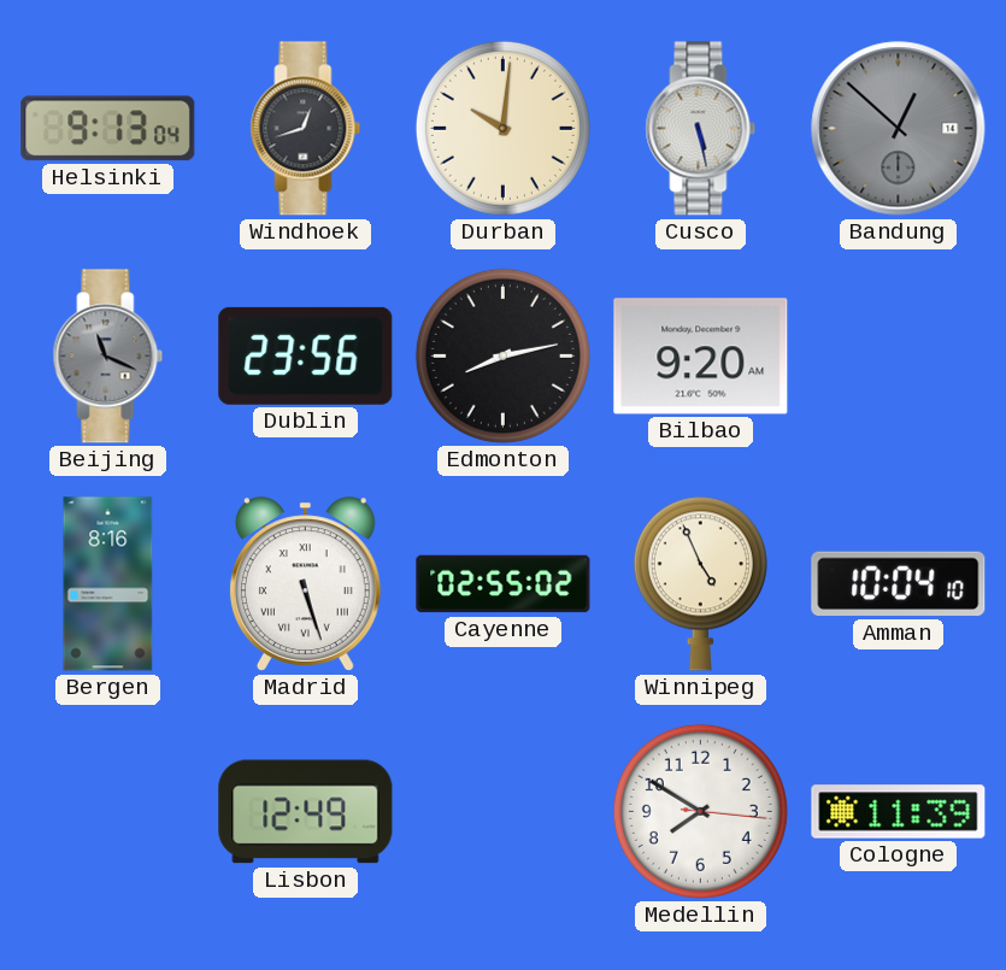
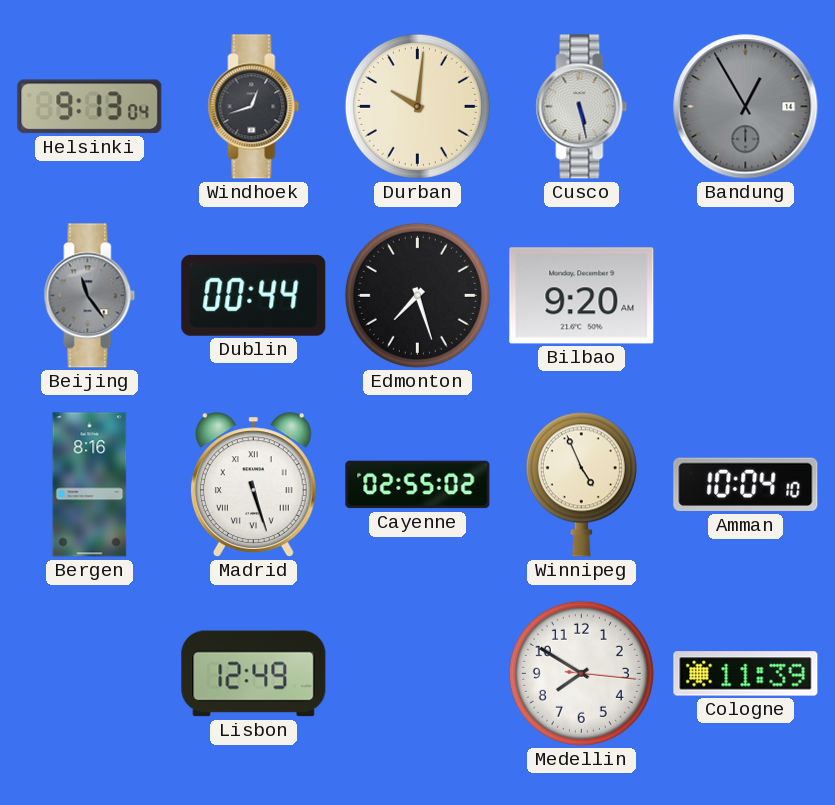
Bandung: 12:52 -> 12:55 (746, 107)
Beijing: 11:19 -> 11:24 (90, 296)
Dublin: 23:56 -> 00:44 (254, 295)
Edmonton: 8:13 -> 7:27 (417, 295)
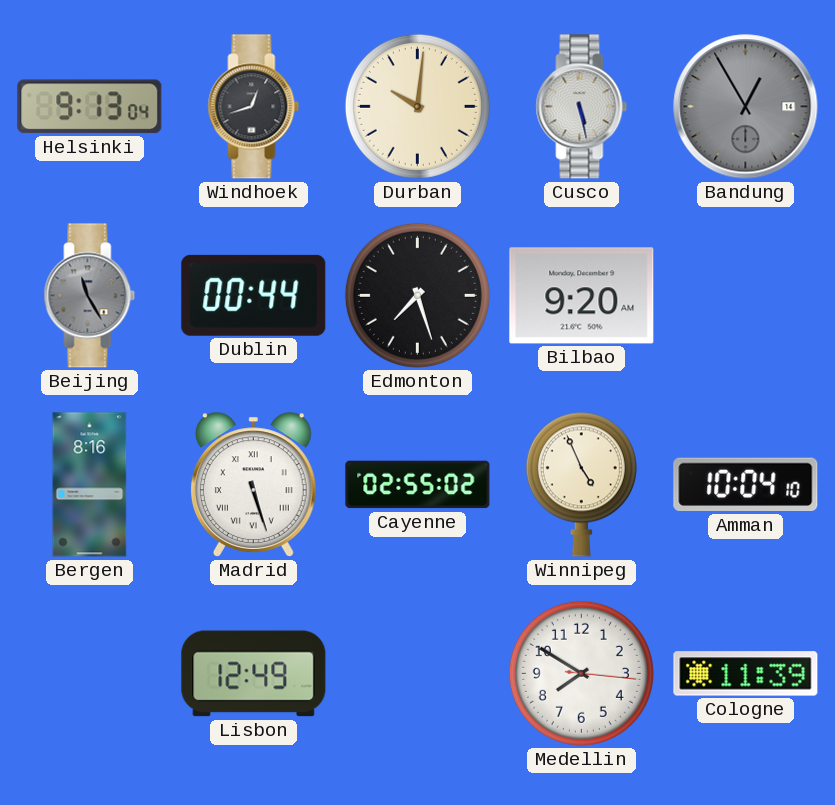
Beijing: 11:24 -> 11:25 (90, 296)
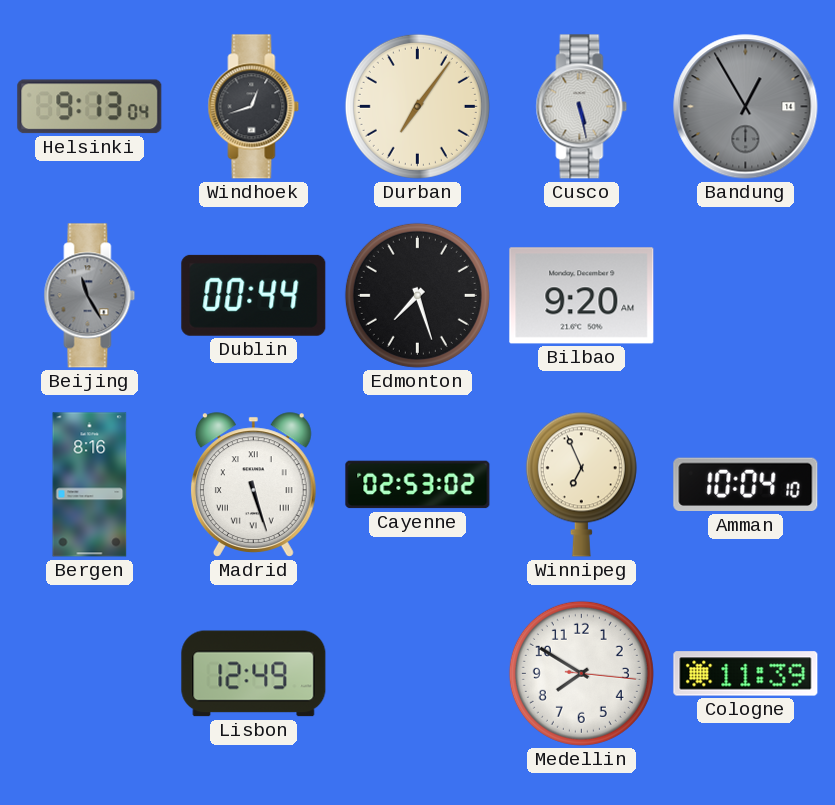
Durban: 10:01 -> 7:06 (417, 106)
Cayenne: 02:55 -> 02:53 (418, 485)
Winnipeg: 4:56 -> 6:56 (581, 484)
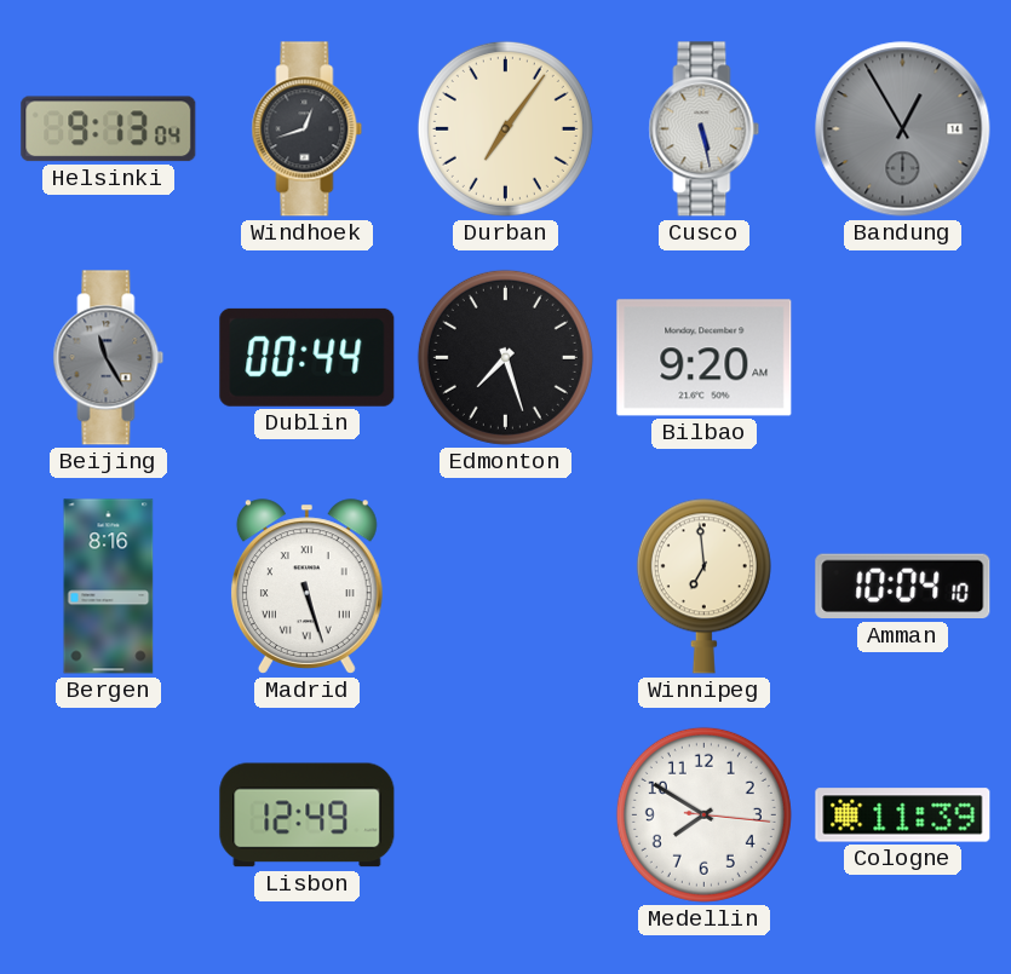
Cayenne: 02:53 -> none (418, 485)
Winnipeg: 6:56 -> 6:59 (703, 586)
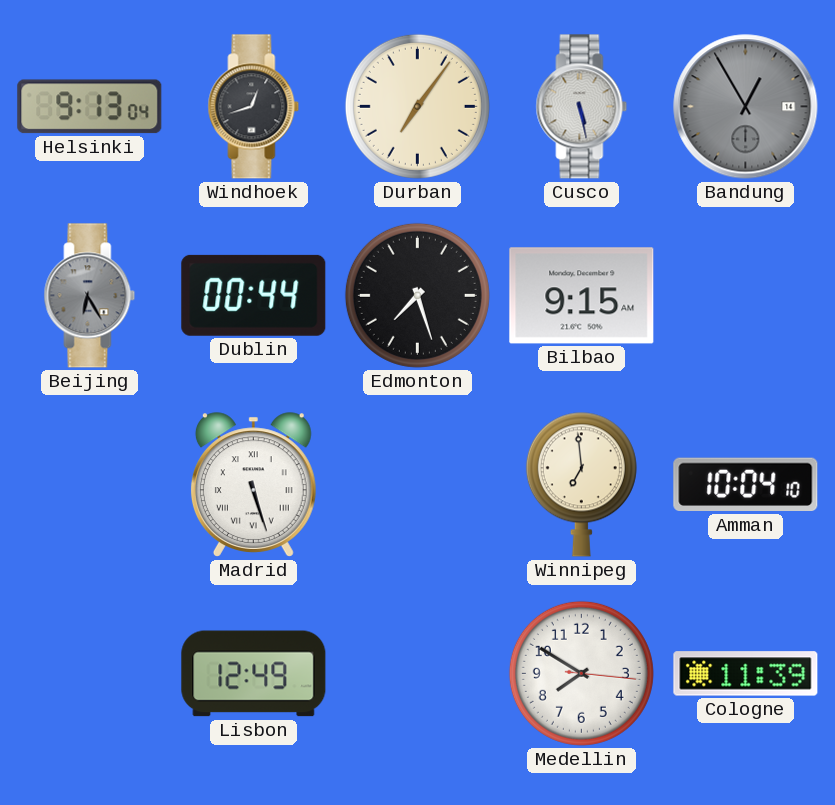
Beijing: 11:25 -> 6:25 (90, 296)
Bilbao: 9:20 -> 9:15 (582, 296)
Bergen: 8:16 -> none (109, 587)
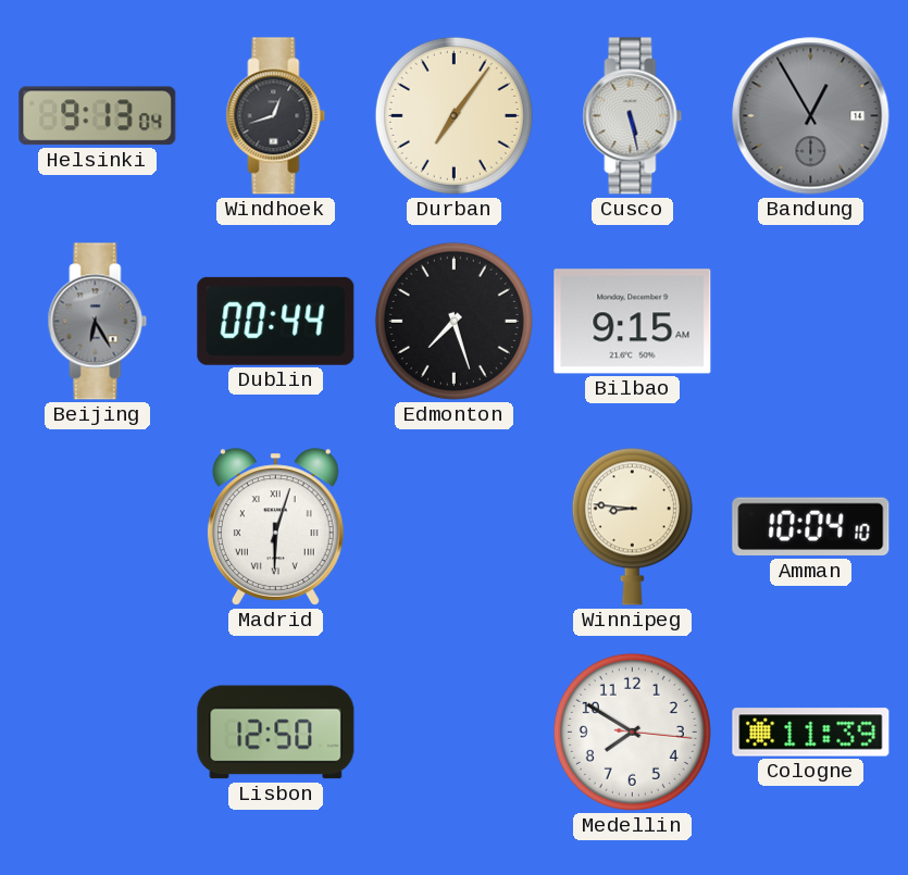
Madrid: 5:27 -> 6:03 (275, 527)
Winnipeg: 6:59 -> 8:46 (632, 526)
Lisbon: 12:49 -> 12:50 (276, 733)
